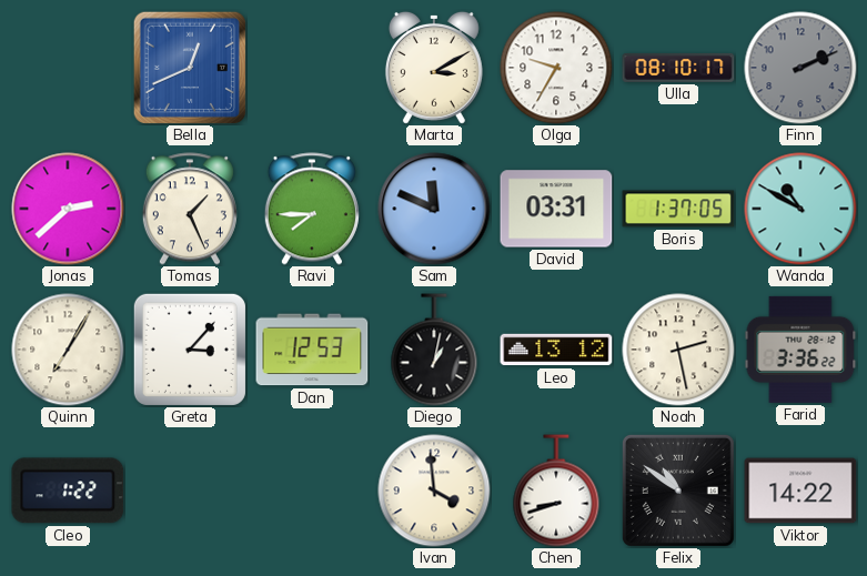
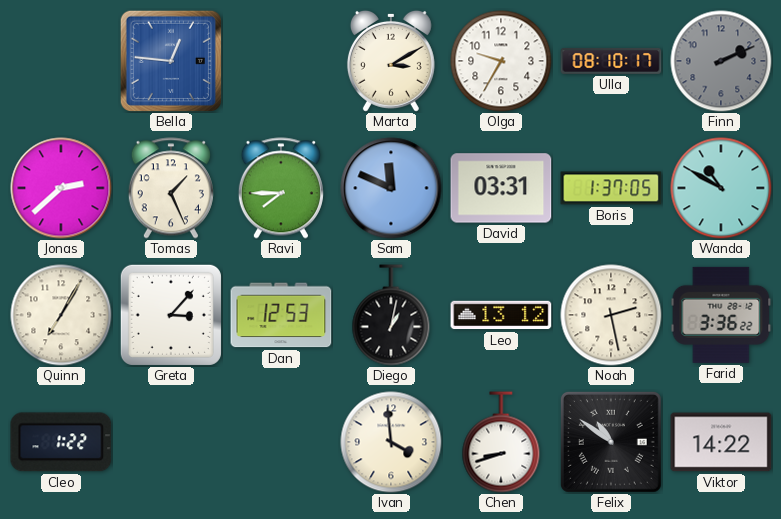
Bella: 12:41 -> 12:46 (170, 60)
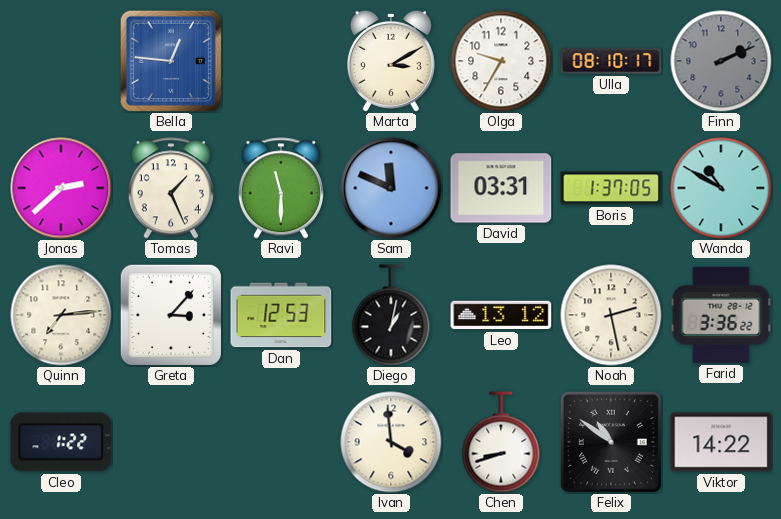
Ravi: 7:45 -> 11:30 (281, 188)
Quinn: 7:05 -> 7:14 (61, 315)
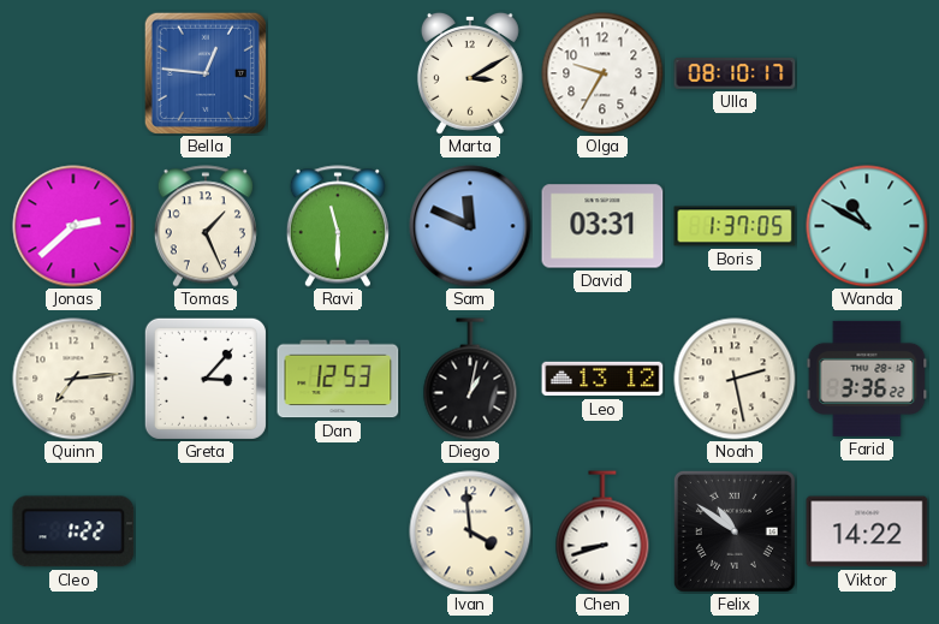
Finn: 2:11 -> none (721, 61)
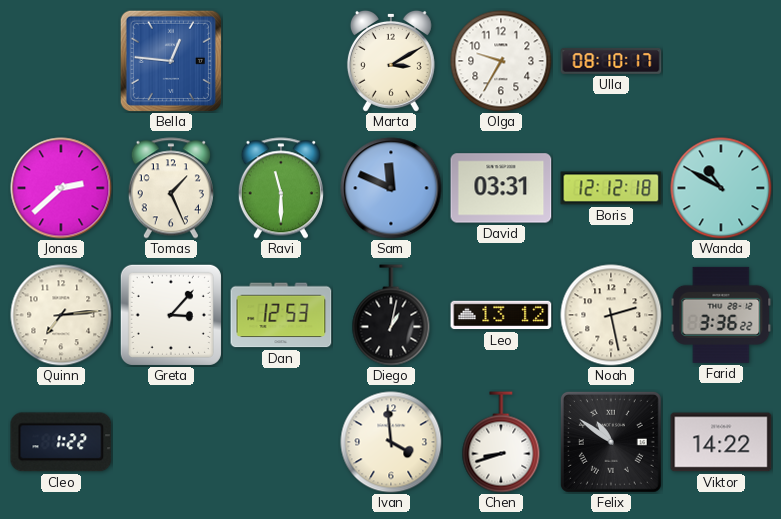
Boris: 1:37 -> 12:12 (611, 188)
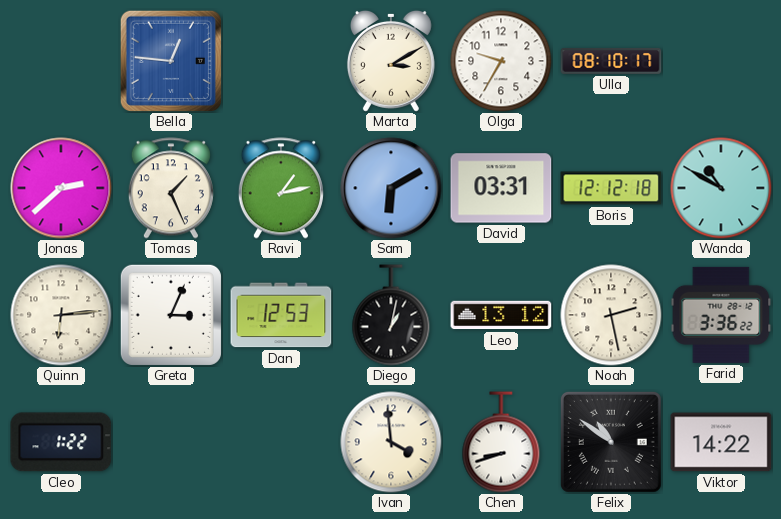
Ravi: 11:30 -> 1:13 (281, 188)
Sam: 11:49 -> 6:10 (391, 188)
Quinn: 7:14 -> 6:14 (61, 315)
Greta: 3:07 -> 3:04 (171, 315)
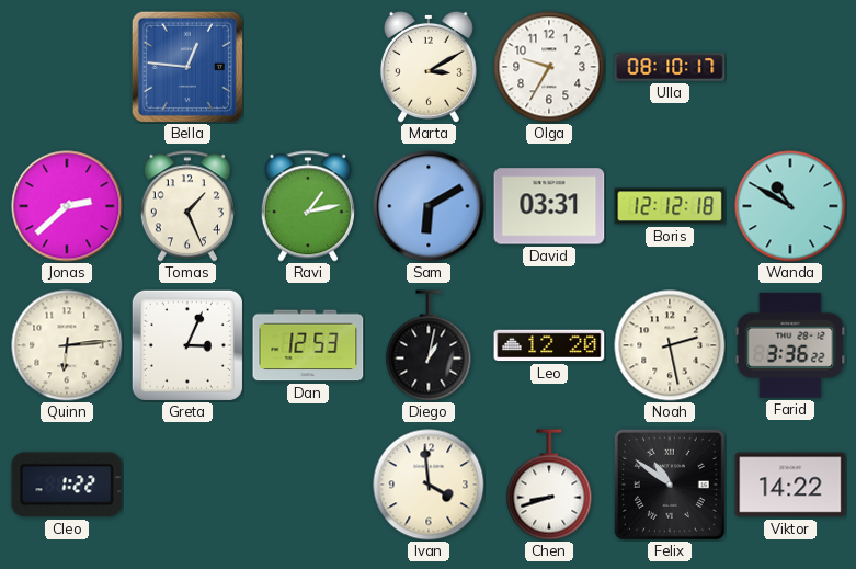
Leo: 13:12 -> 12:20 (549, 345)
